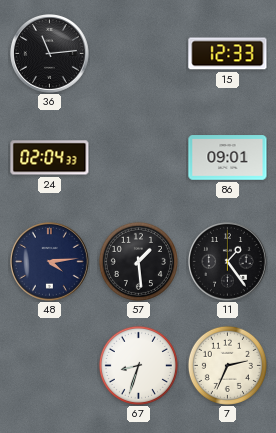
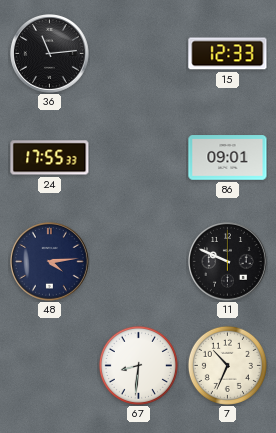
24: 02:04 -> 17:55 (50, 158)
57: 1:29 -> none (138, 261)
11: 1:24 -> 9:49 (228, 262)
67: 8:33 -> 8:31 (138, 365)
7: 2:34 -> 10:34 (227, 365)
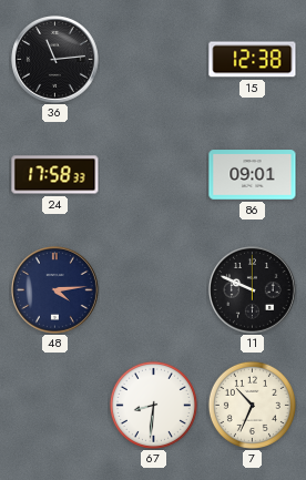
15: 12:33 -> 12:38 (253, 60)
24: 17:55 -> 17:58 (55, 175)
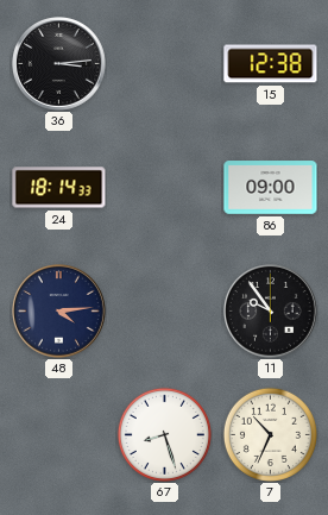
36: 11:14 -> 3:14 (59, 64)
24: 17:58 -> 18:14 (59, 188)
86: 09:01 -> 09:00 (271, 188)
11: 9:49 -> 9:54 (271, 312)
67: 8:31 -> 8:27 (164, 434)
